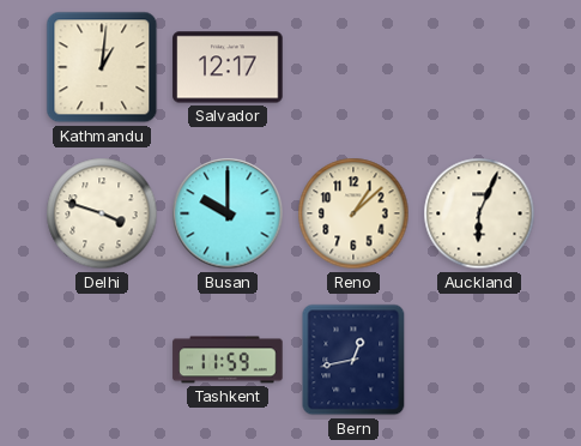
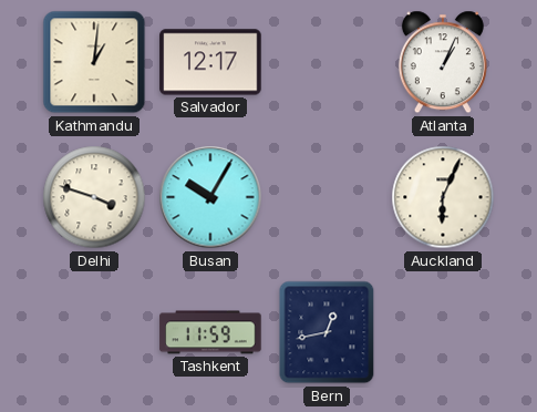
Atlanta: none -> 1:04 (443, 62)
Busan: 10:00 -> 10:05 (210, 197)
Reno: 1:08 -> none (353, 213)
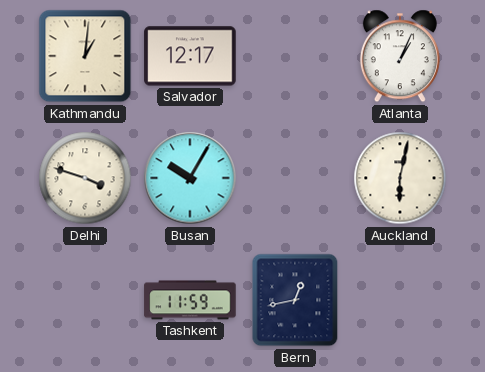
Auckland: 6:04 -> 6:02 (400, 178)
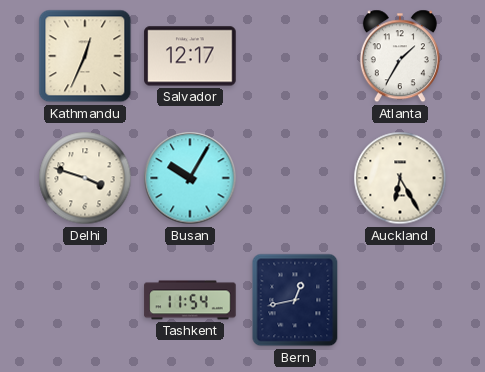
Kathmandu: 1:01 -> 12:34 (85, 56)
Atlanta: 1:04 -> 1:35 (400, 56)
Auckland: 6:02 -> 6:25 (400, 178)
Tashkent: 11:59 -> 11:54 (190, 300)
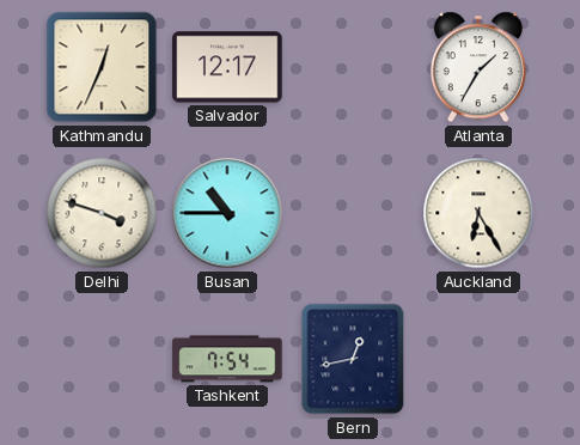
Busan: 10:05 -> 10:45 (227, 213)
Tashkent: 11:54 -> 7:54 (227, 359)
